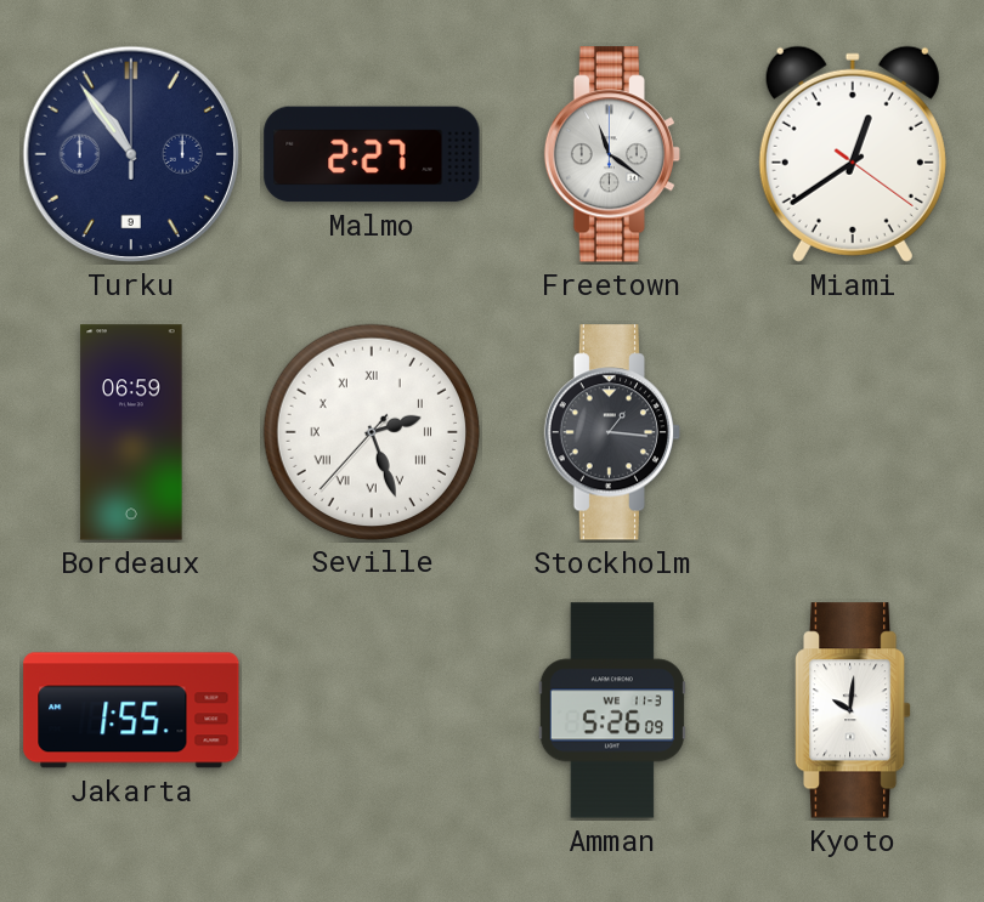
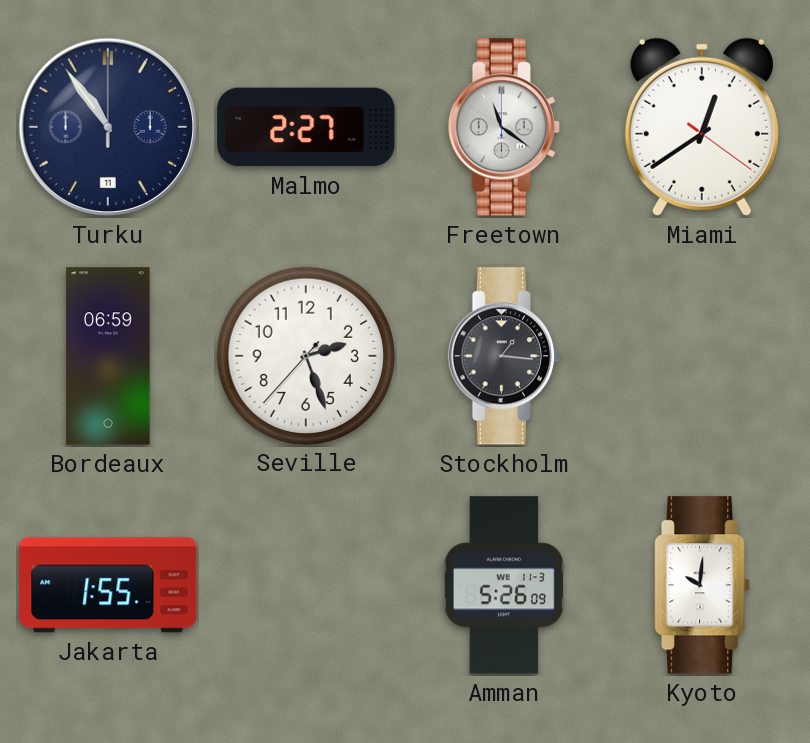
Turku date: 9 -> 11 (108, 127)
Seville numerals: Roman -> Arabic (305, 355)
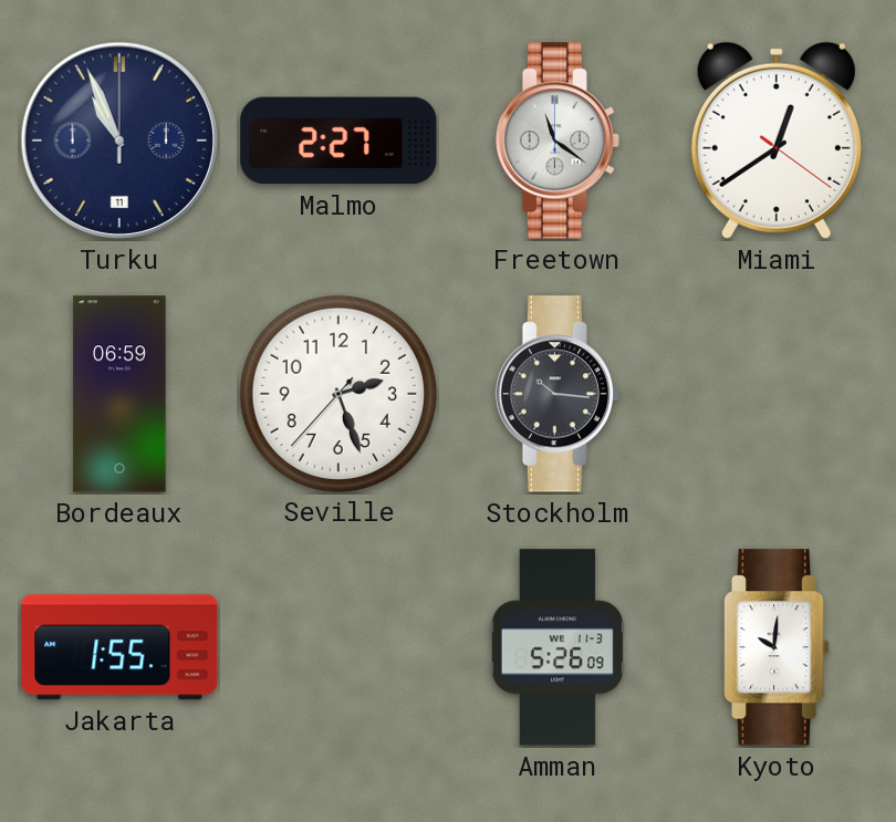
Turku: 10:54 -> 10:56 (119, 141)
Stockholm: 1:16 -> 10:16 (556, 394)
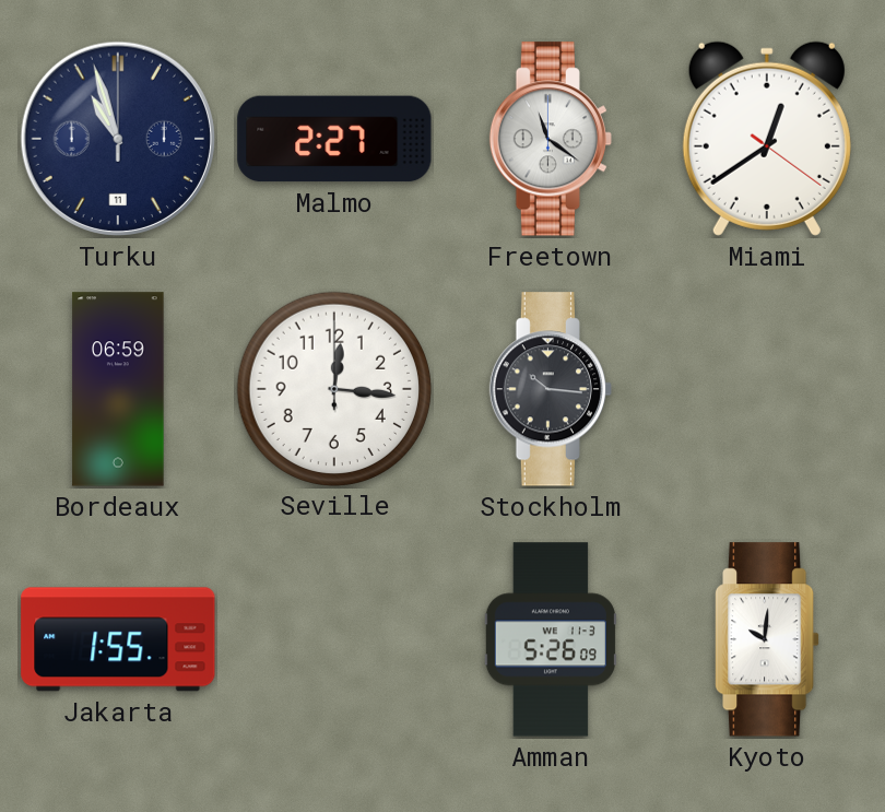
Turku: 10:56 -> 10:57 (118, 139)
Seville: 2:26 -> 12:16 (333, 388)
